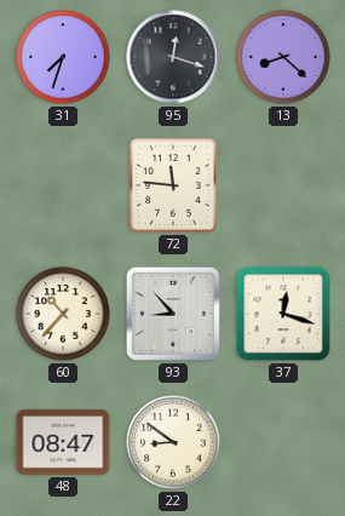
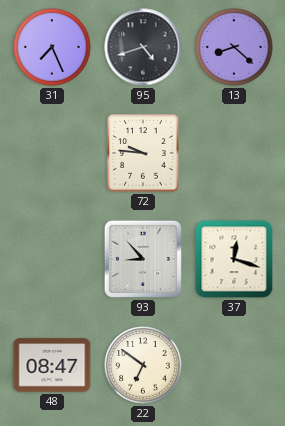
31: 7:33 -> 7:26 (52, 47)
95: 12:18 -> 4:42 (143, 47)
72: 11:46 -> 9:46 (143, 153)
60: 10:37 -> none (63, 314)
22: 8:51 -> 6:51 (143, 365)
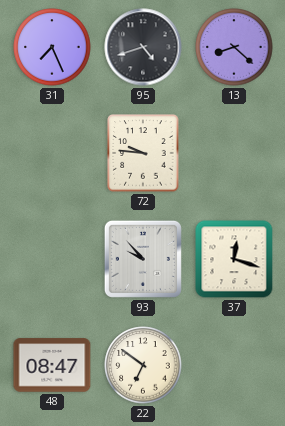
93: 8:53 -> 9:53 (143, 259)
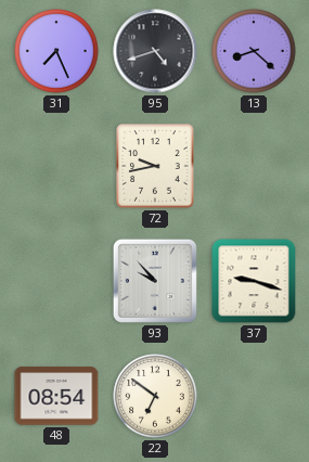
72: 9:46 -> 9:43 (155, 166)
37: 12:18 -> 9:18 (254, 281)
48: 08:47 -> 08:54 (56, 396)
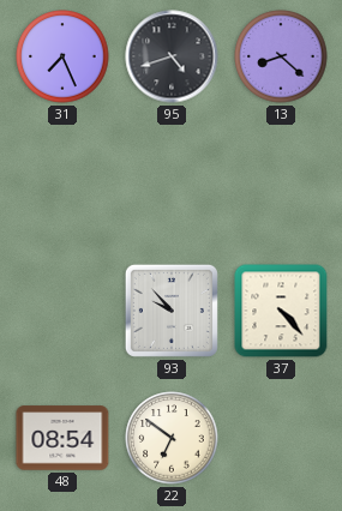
72: 9:43 -> none (155, 166)
37: 9:18 -> 4:23 (281, 311)
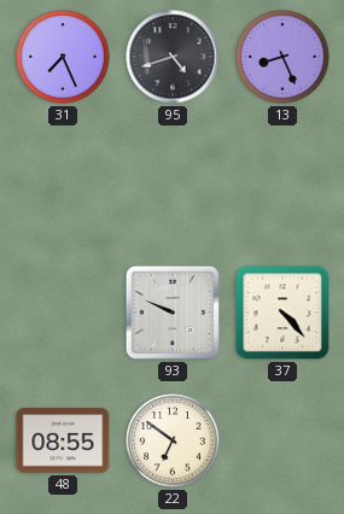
13: 8:22 -> 8:26 (282, 57)
93: 9:53 -> 9:49 (173, 313)
48: 08:54 -> 08:55 (63, 440)
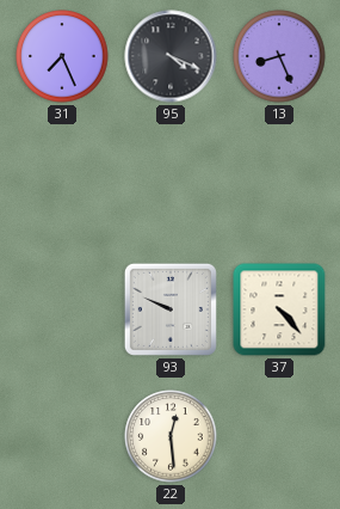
95: 4:42 -> 4:19 (171, 56)
48: 08:55 -> none (63, 440)
22: 6:51 -> 12:29 (171, 436)
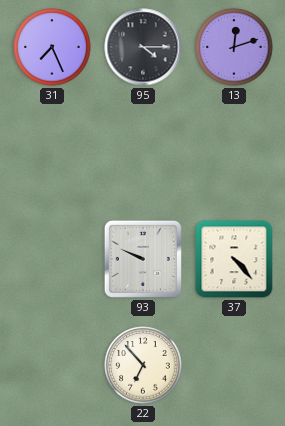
95: 4:19 -> 4:15 (143, 47)
13: 8:26 -> 12:12 (234, 47)
22: 12:29 -> 6:53 (143, 365)
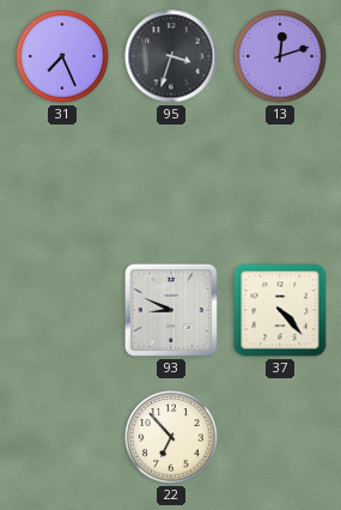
95: 4:15 -> 3:33 (171, 56)
93: 9:49 -> 8:49 (171, 310)
